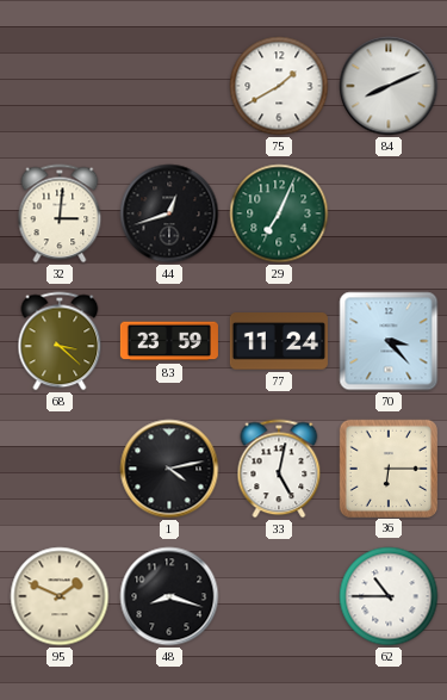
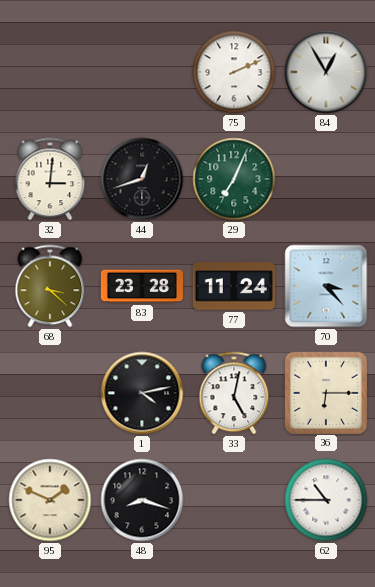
75: 1:40 -> 2:11 (234, 72)
84: 8:11 -> 12:55 (326, 72)
83: 23:59 -> 23:28 (142, 286)
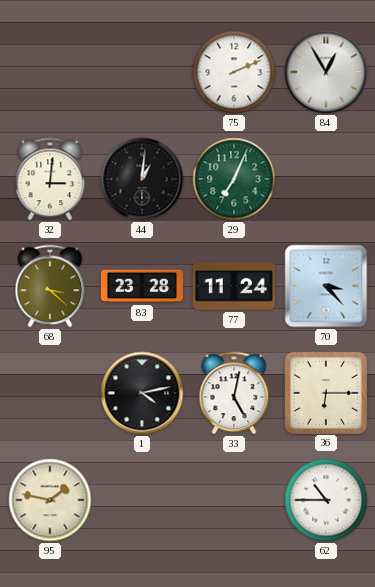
44: 12:42 -> 1:01 (142, 179)
95: 1:49 -> 1:47 (50, 500)
48: 8:18 -> none (142, 500)
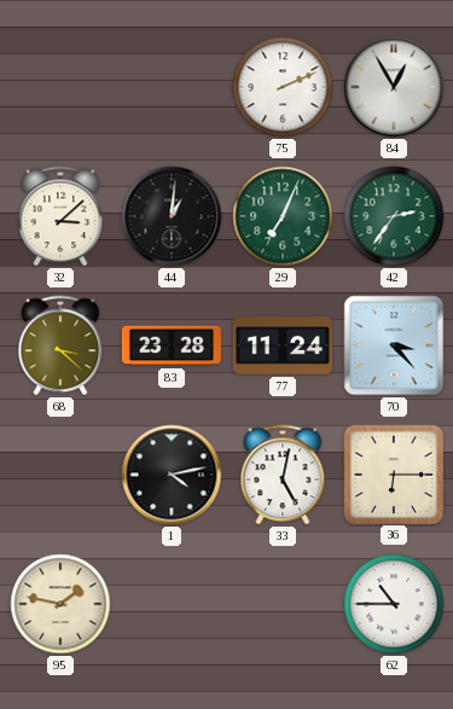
32: 3:01 -> 3:08 (60, 216)
42: none -> 2:36 (394, 216)
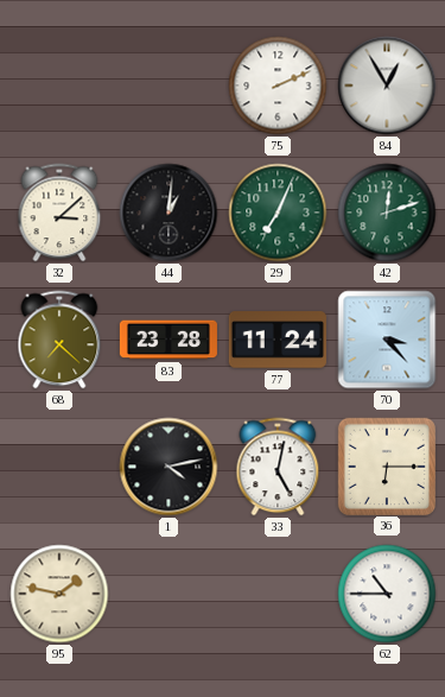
42: 2:36 -> 12:12 (387, 213)
68: 3:22 -> 7:22 (59, 340)
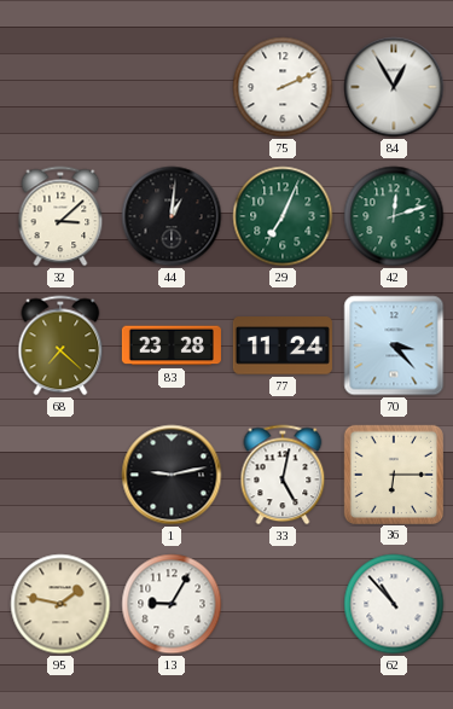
1: 4:13 -> 9:13 (172, 475)
13: none -> 9:05 (172, 604)
62: 10:45 -> 10:53 (394, 604)
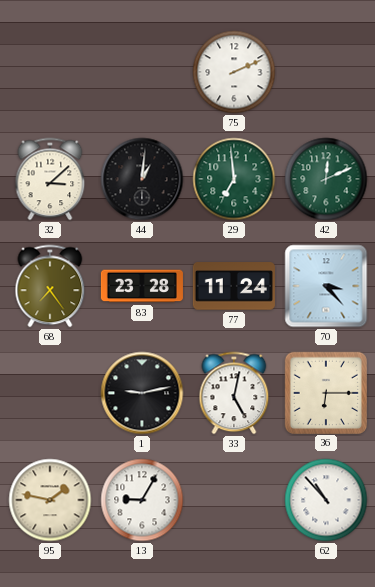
84: 12:55 -> none (394, 87)
29: 7:04 -> 6:59 (234, 179)
42: 12:12 -> 12:11 (326, 179)
68: 7:22 -> 7:24 (50, 286)
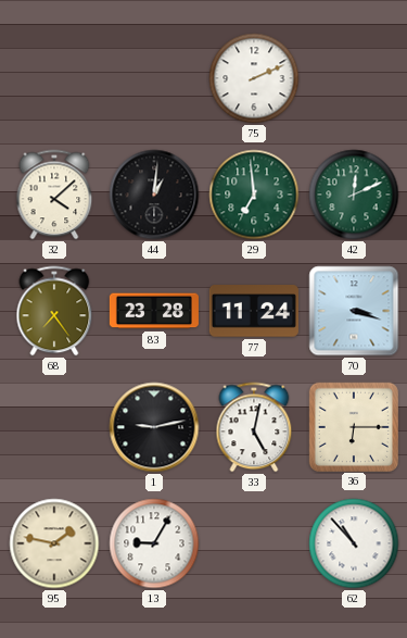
32: 3:08 -> 4:08 (54, 195)
70: 3:23 -> 3:18 (354, 311)
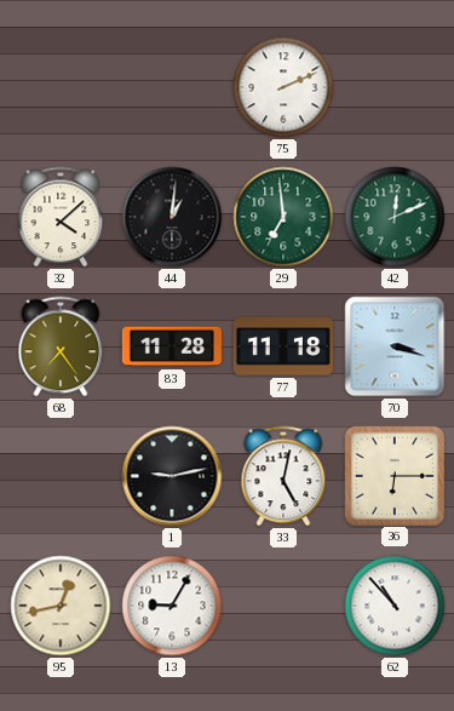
83: 23:28 -> 11:28 (172, 346)
77: 11:24 -> 11:18 (283, 346)
95: 1:47 -> 12:43 (61, 606)
